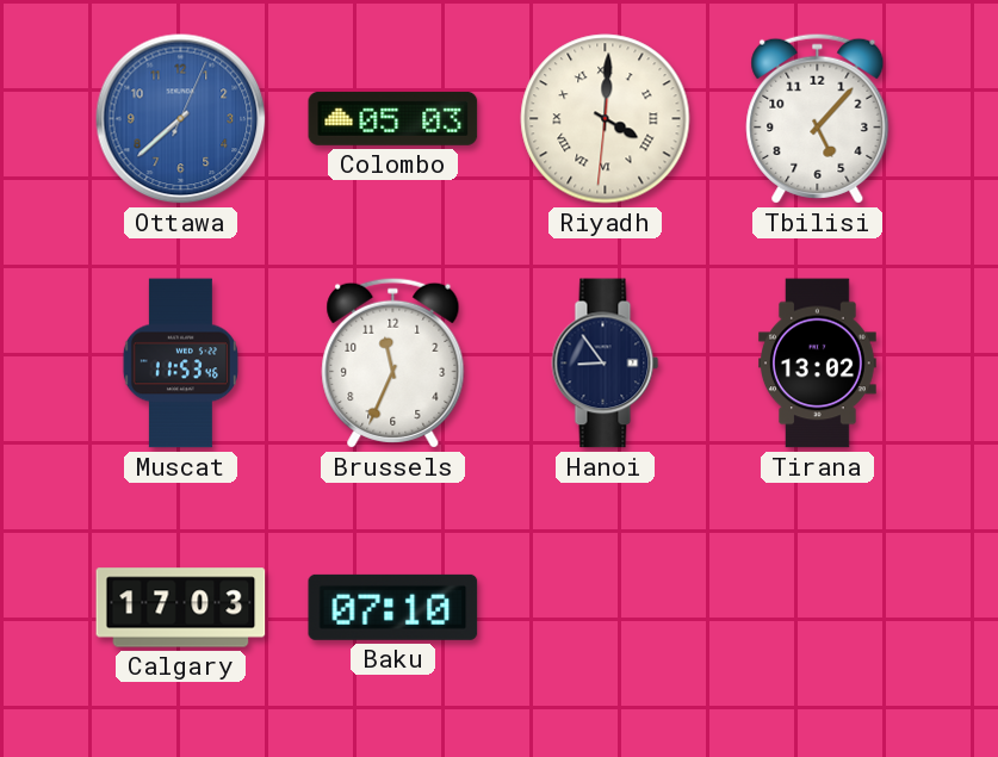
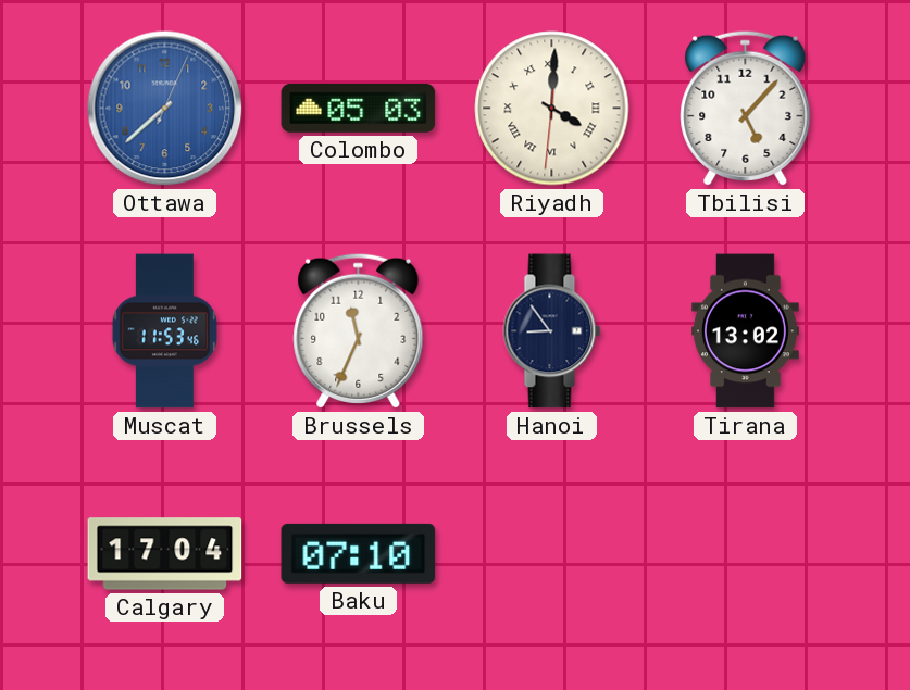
Calgary: 17:03 -> 17:04 (165, 554)
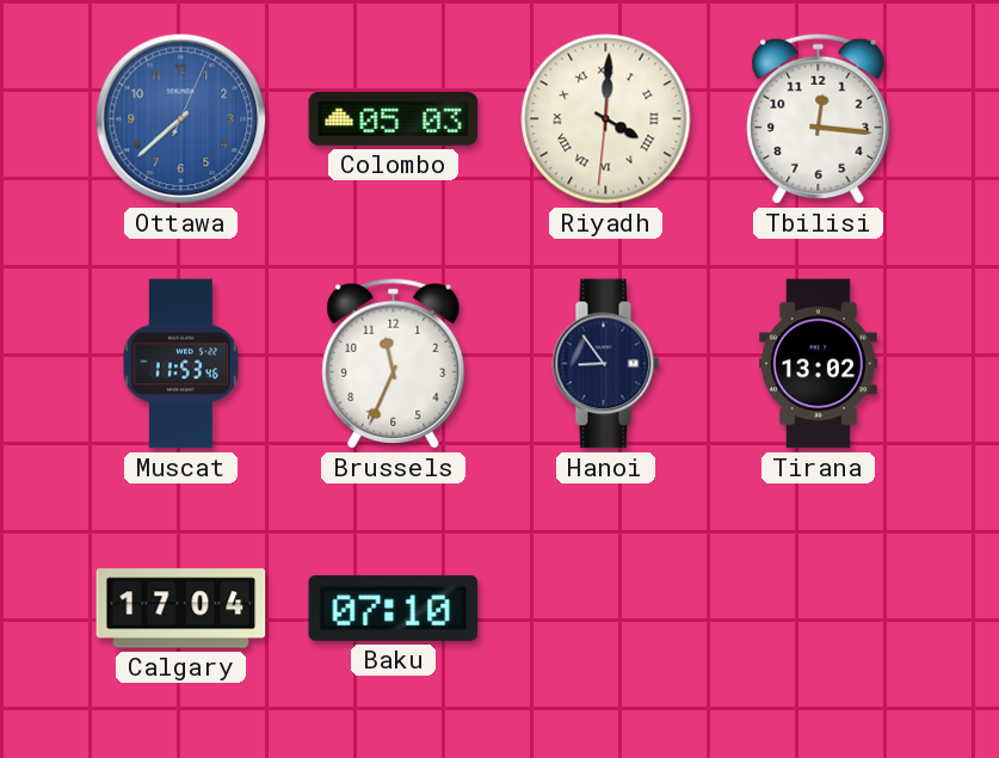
Tbilisi: 5:07 -> 12:16 (819, 118)
